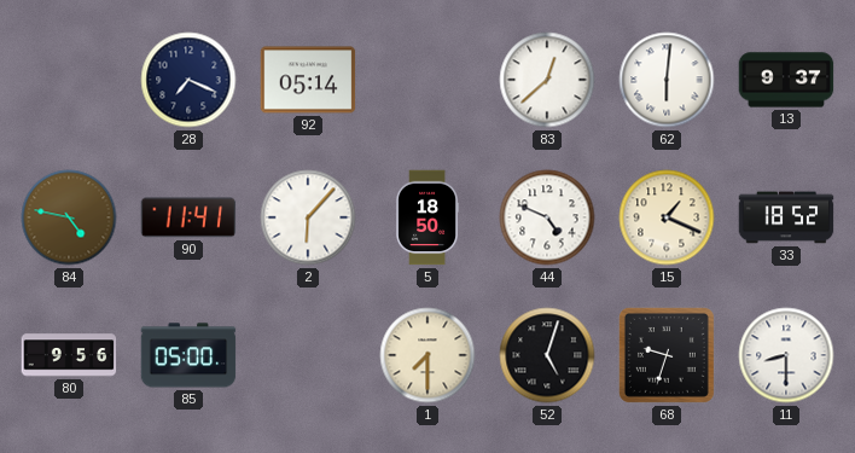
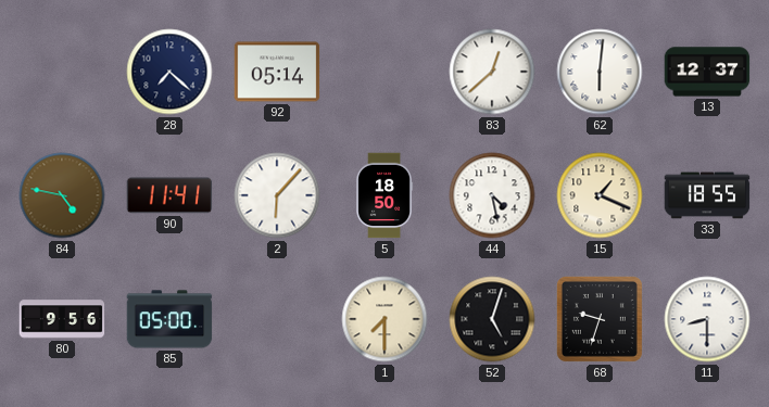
28: 7:19 -> 7:22 (169, 72)
13: 9:37 -> 12:37 (707, 72)
44: 4:49 -> 4:28 (492, 195)
33: 18:52 -> 18:55 (707, 195)
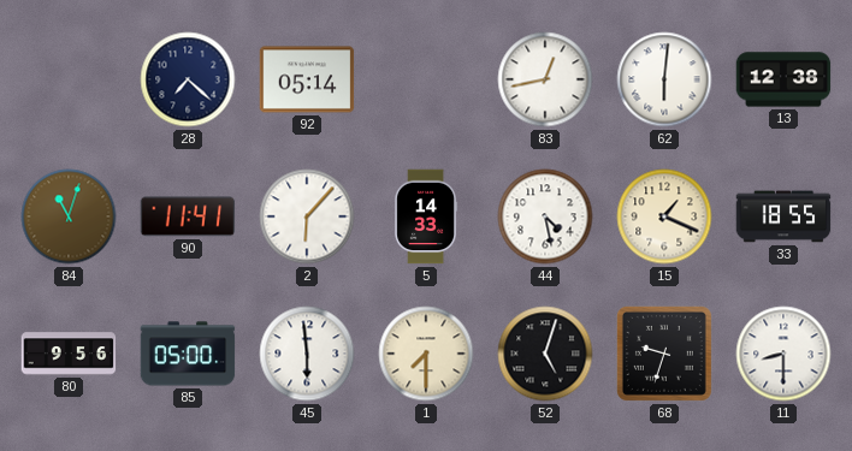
83: 12:38 -> 12:43 (545, 79)
13: 12:37 -> 12:38 (783, 79)
84: 4:47 -> 11:03 (69, 216)
5: 18:50 -> 14:33 (426, 216)
45: none -> 5:59 (307, 354)
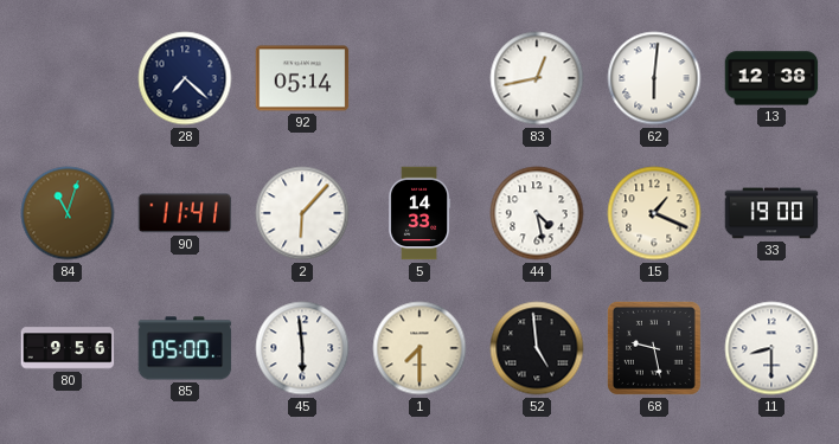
33: 18:55 -> 19:00 (771, 213)
52: 5:03 -> 4:59 (537, 348)
68: 9:33 -> 9:28 (654, 348)
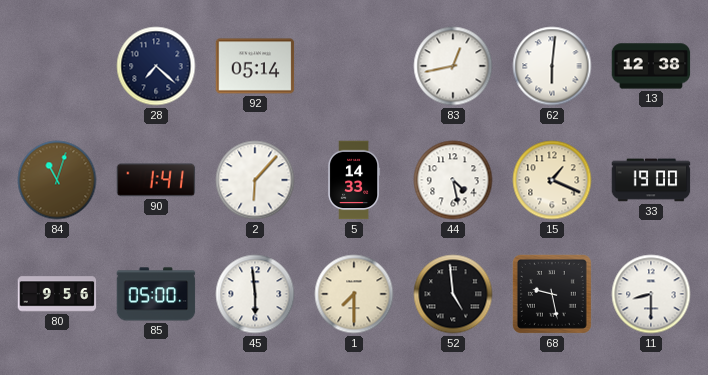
90: 11:41 -> 1:41 (156, 180)
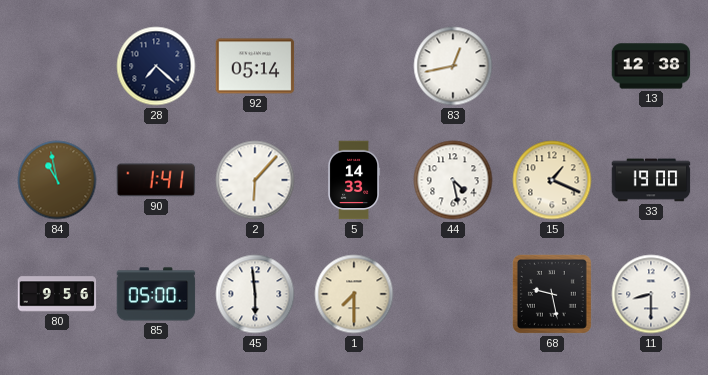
62: 6:01 -> none (552, 66)
84: 11:03 -> 10:58 (57, 180)
52: 4:59 -> none (453, 294)
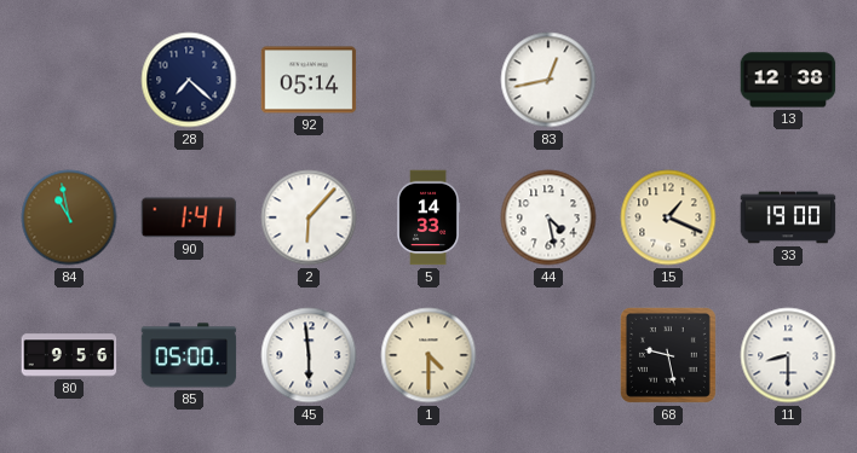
1: 7:30 -> 4:30 (428, 355)
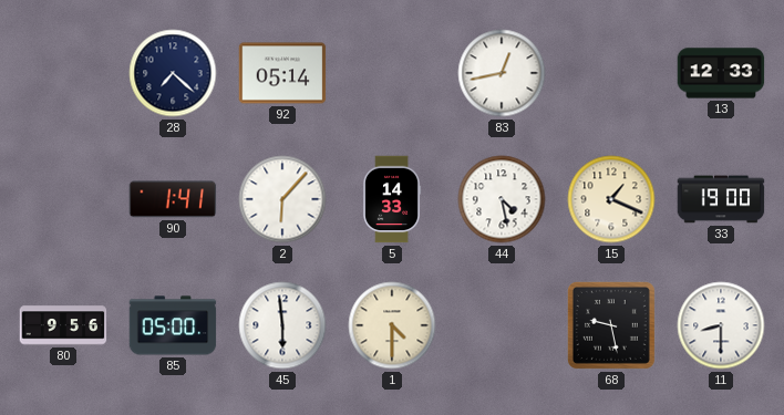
13: 12:38 -> 12:33 (721, 73)
84: 10:58 -> none (69, 217)
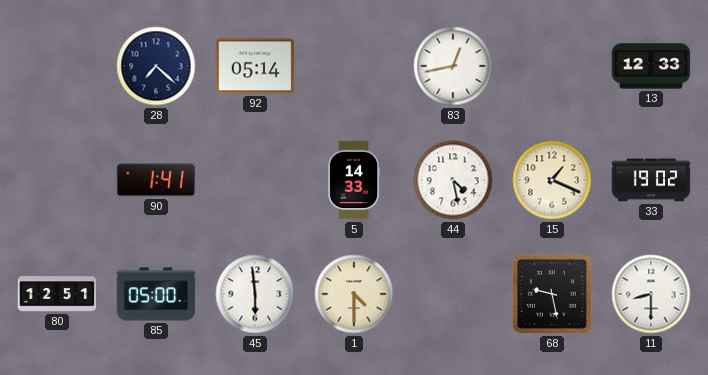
2: 6:07 -> none (282, 199)
33: 19:00 -> 19:02 (651, 180)
80: 9:56 -> 12:51 (57, 294)
